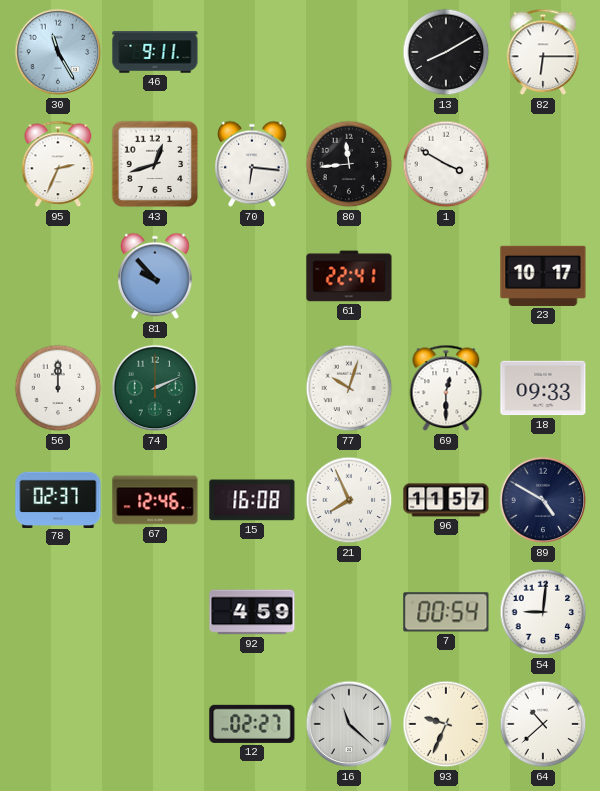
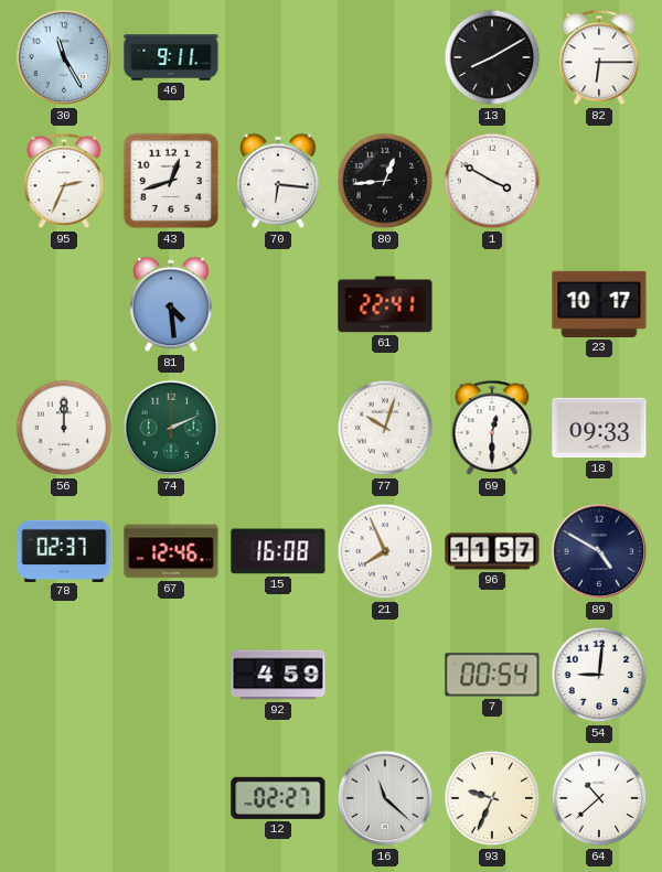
80: 11:44 -> 12:44 (385, 181)
81: 9:53 -> 4:29 (171, 304)
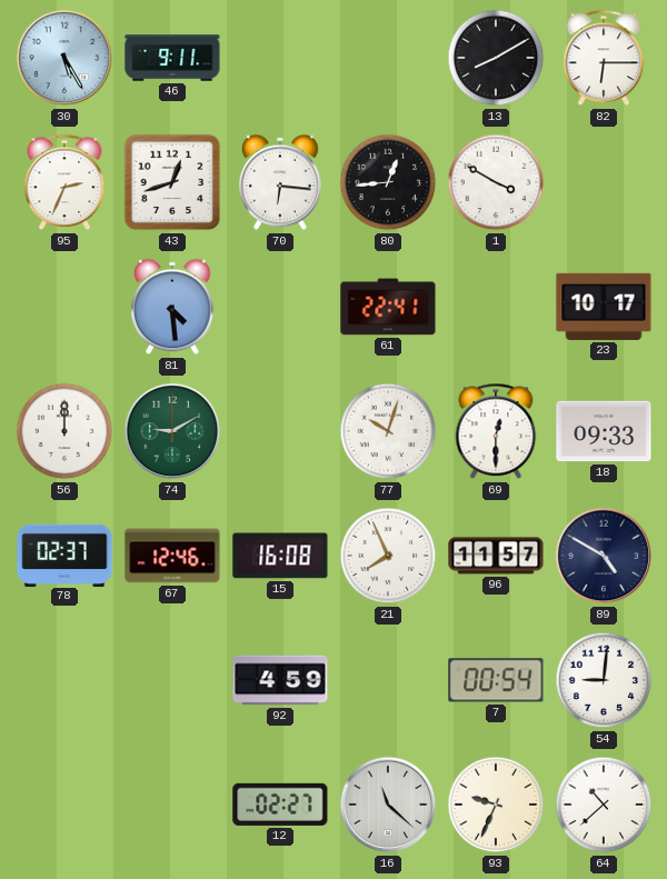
30: 11:25 -> 5:25 (64, 58)
74: 2:11 -> 9:10 (172, 431)
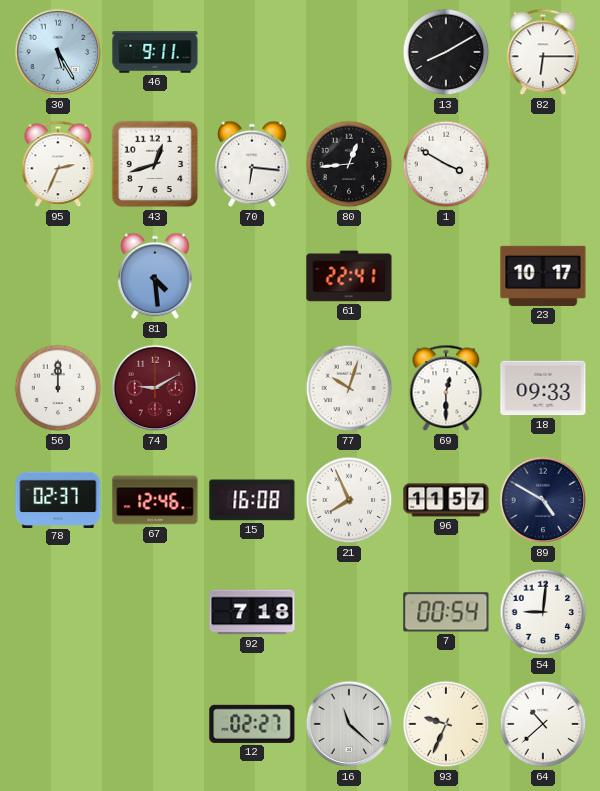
74 dial: green -> burgundy (155, 388)
92: 4:59 -> 7:18 (252, 612)
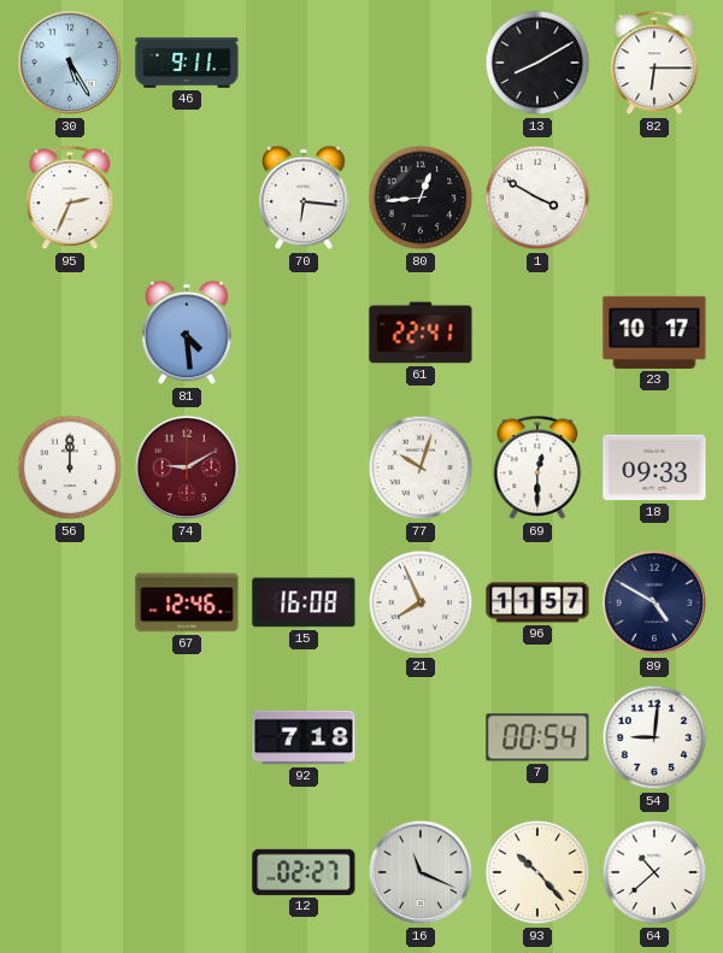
43: 12:42 -> none (155, 164)
78: 02:37 -> none (58, 499)
16: 11:22 -> 11:19 (421, 872)
93: 9:34 -> 10:23 (537, 872)
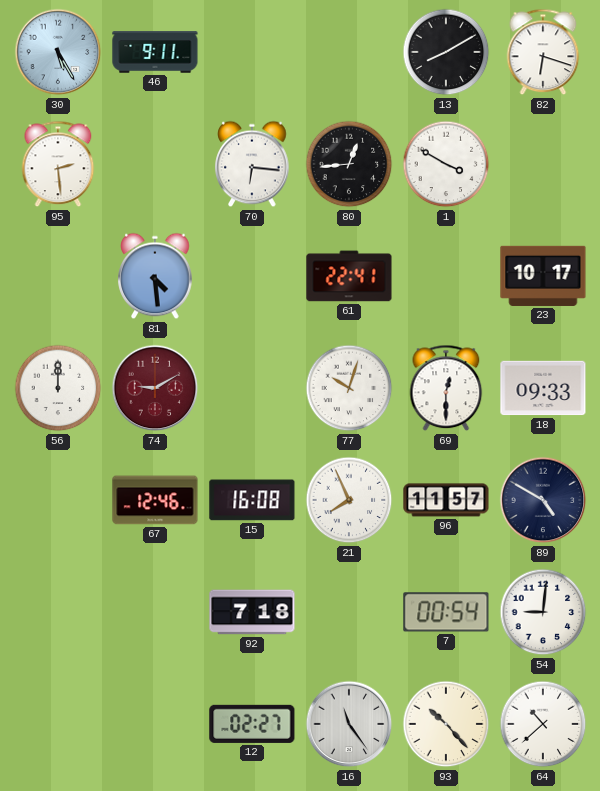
82: 6:15 -> 6:18 (543, 52)
95: 2:34 -> 2:29 (58, 164)
16: 11:19 -> 11:24 (349, 724)
